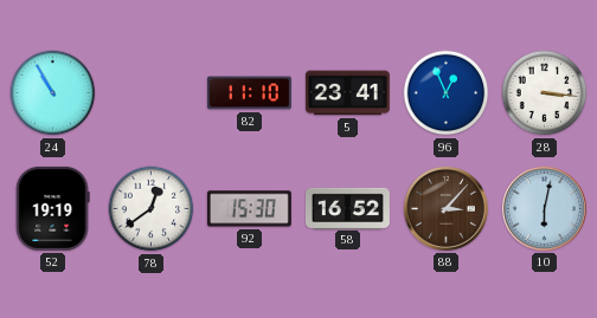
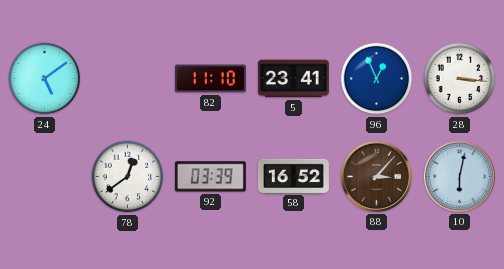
24: 10:55 -> 5:09 (45, 79)
52: 19:19 -> none (52, 208)
92: 15:30 -> 03:39 (210, 177)
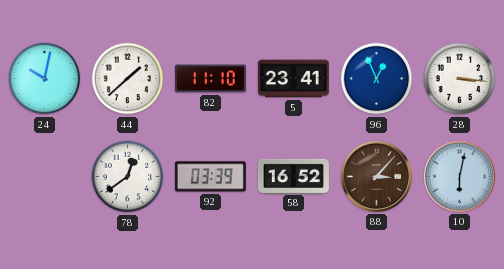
24: 5:09 -> 10:02 (45, 79)
44: none -> 1:38 (128, 79)
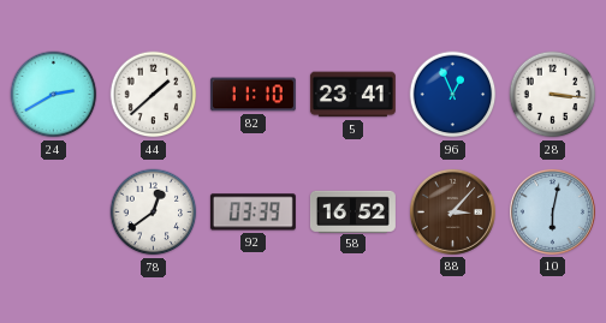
24: 10:02 -> 2:40 (54, 95)
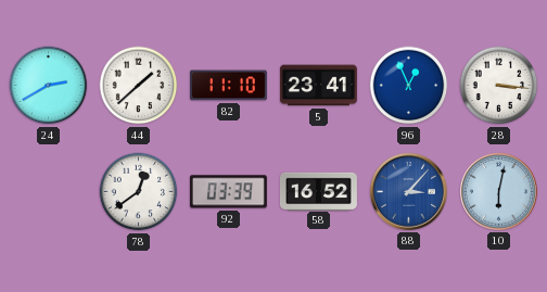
88 dial: brown -> blue (408, 191)
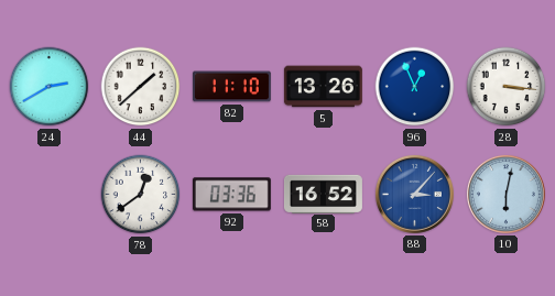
5: 23:41 -> 13:26 (323, 87)
92: 03:39 -> 03:36 (231, 195)
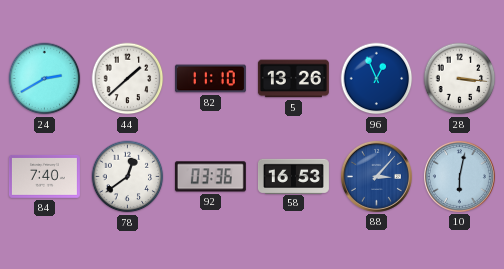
84: none -> 7:40 (44, 176)
58: 16:52 -> 16:53 (293, 176)
